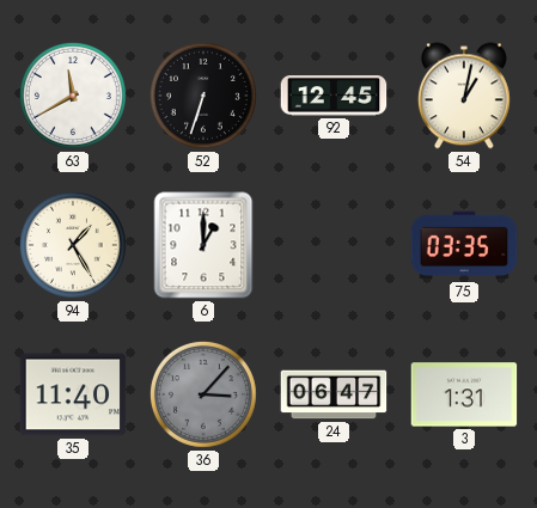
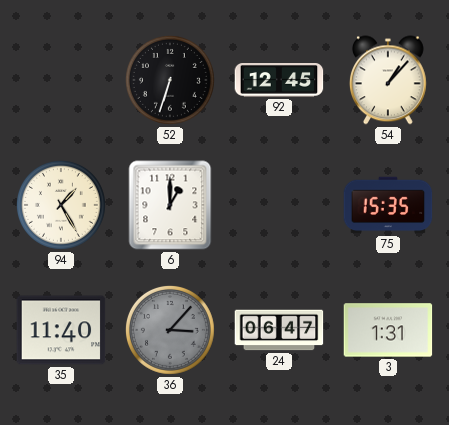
63: 11:40 -> none (73, 96)
54: 1:02 -> 1:07 (388, 80)
75: 03:35 -> 15:35 (388, 205)
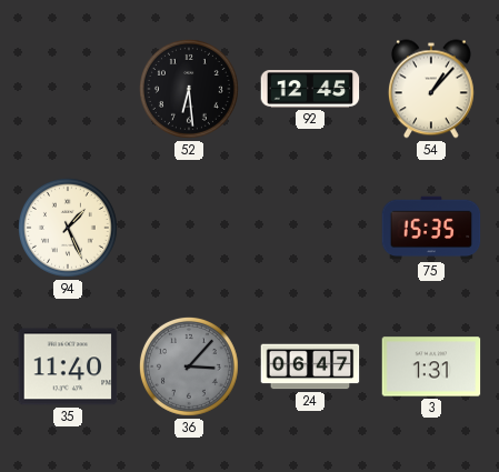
52: 6:33 -> 6:29 (189, 89)
94: 1:25 -> 1:26 (68, 228)
6: 1:00 -> none (170, 205)
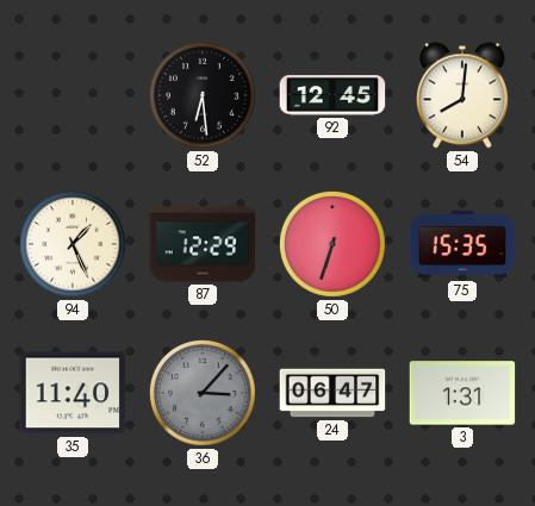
54: 1:07 -> 8:01 (462, 95)
87: none -> 12:29 (203, 244)
50: none -> 6:33 (332, 244)
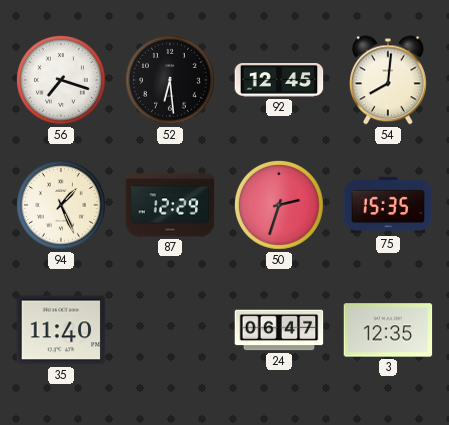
56: none -> 7:18 (61, 80)
50: 6:33 -> 2:33 (279, 205)
36: 3:07 -> none (203, 393)
3: 1:31 -> 12:35 (388, 330)
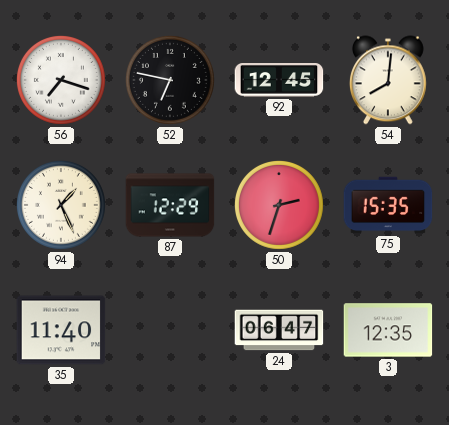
52: 6:29 -> 6:47 (170, 80)
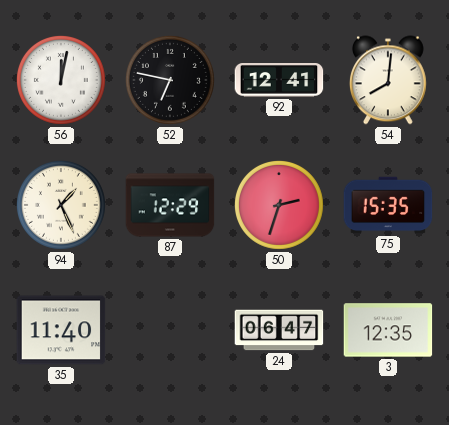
56: 7:18 -> 12:02 (61, 80)
92: 12:45 -> 12:41 (279, 80)
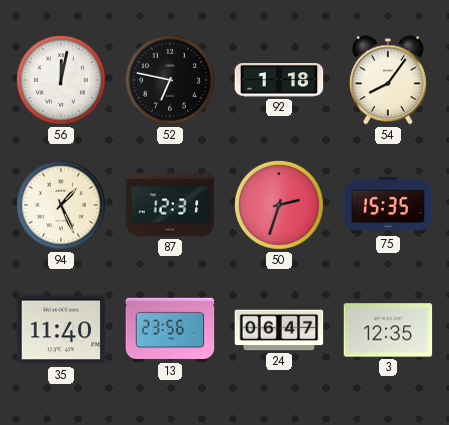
92: 12:41 -> 1:18 (279, 80)
54: 8:01 -> 8:06 (388, 80)
87: 12:29 -> 12:31 (170, 205)
13: none -> 23:56 (170, 329)
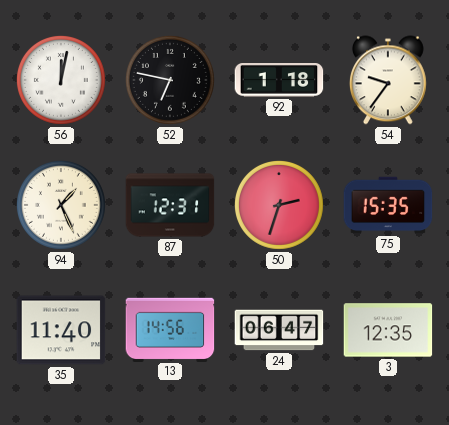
54: 8:06 -> 9:36 (388, 80)
13: 23:56 -> 14:56 (170, 329)
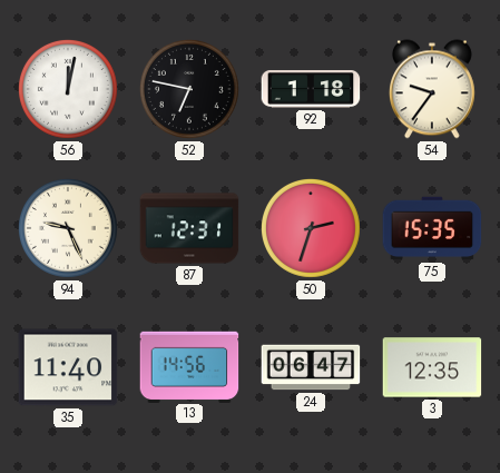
94: 1:26 -> 9:26 (68, 228)
